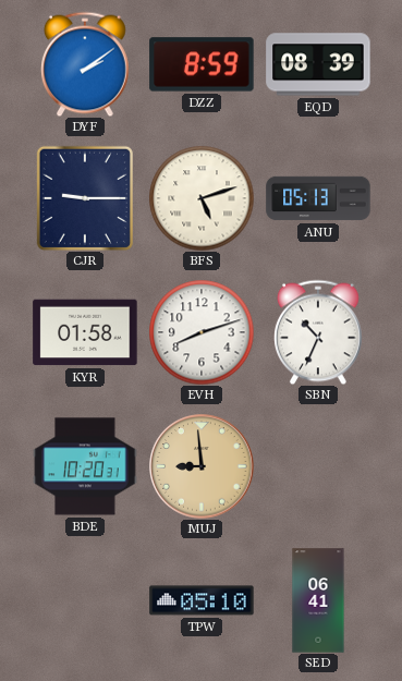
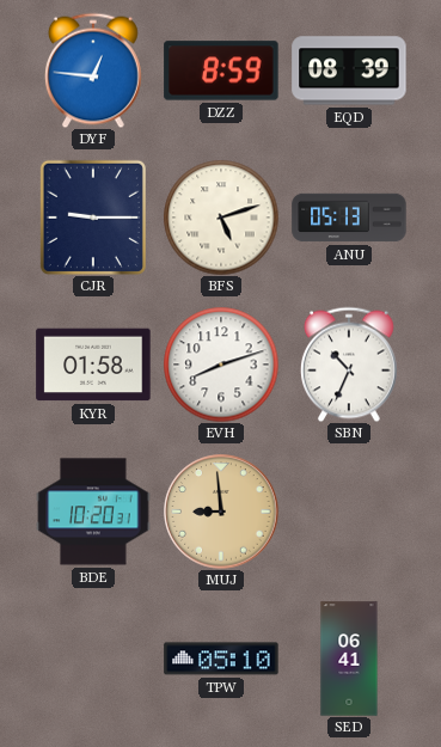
DYF: 2:09 -> 12:46 (94, 71)
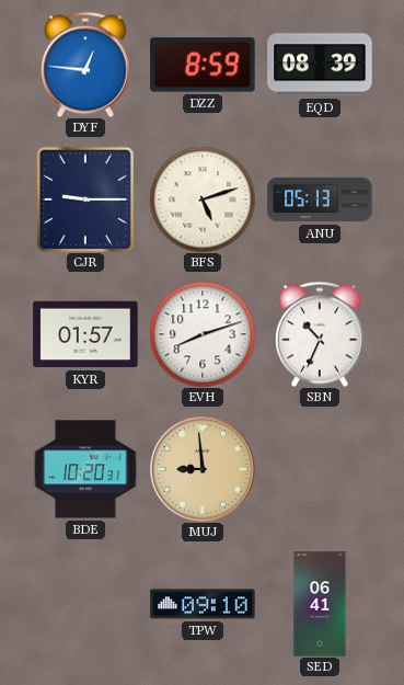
KYR: 01:58 -> 01:57 (85, 334)
TPW: 05:10 -> 09:10 (203, 604)
